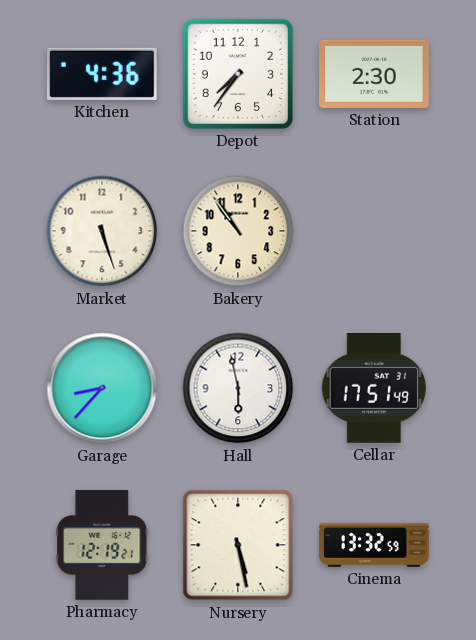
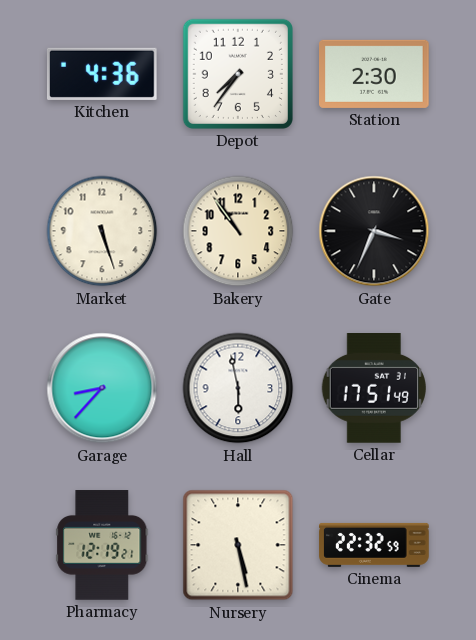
Gate: none -> 3:34 (374, 231)
Cinema: 13:32 -> 22:32 (374, 545)
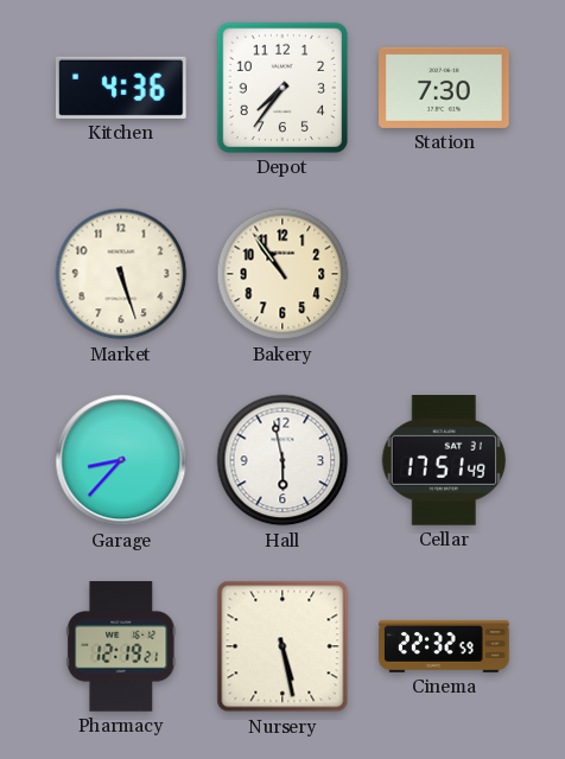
Station: 2:30 -> 7:30 (445, 88)
Gate: 3:34 -> none (374, 231)
